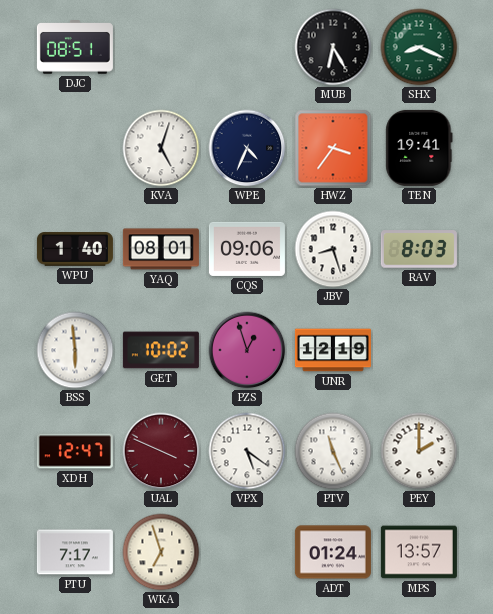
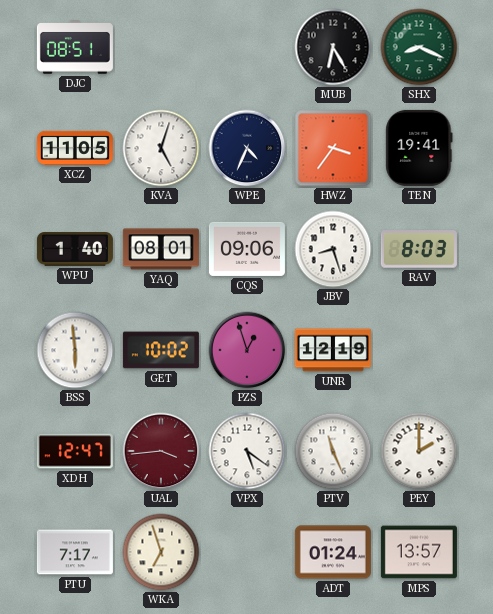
XCZ: none -> 11:05 (75, 148)
UAL: 3:49 -> 3:44 (161, 451)
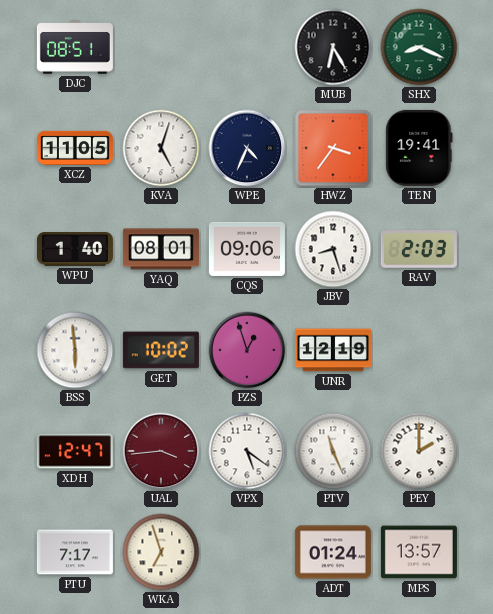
RAV: 8:03 -> 2:03 (419, 249)
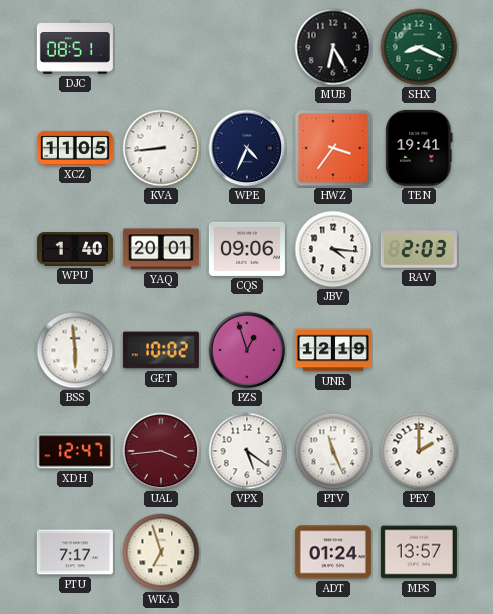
KVA: 5:03 -> 8:44 (161, 148)
YAQ: 08:01 -> 20:01 (161, 249)
JBV: 8:27 -> 4:16 (333, 249)
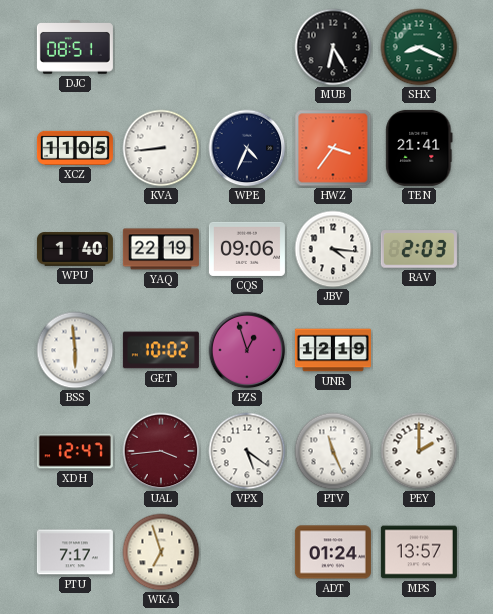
TEN: 19:41 -> 21:41 (419, 148)
YAQ: 20:01 -> 22:19 (161, 249)
